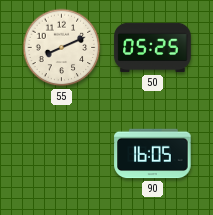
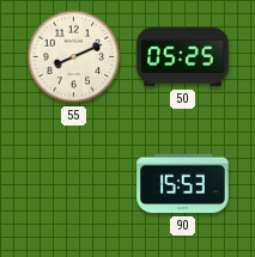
90: 16:05 -> 15:53 (183, 184)
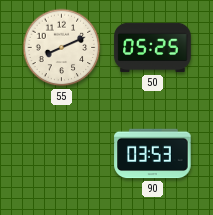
90: 15:53 -> 03:53 (153, 154)
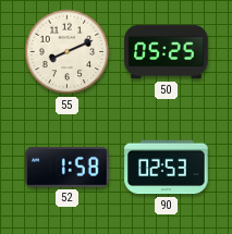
52: none -> 1:58 (68, 167)
90: 03:53 -> 02:53 (167, 168)
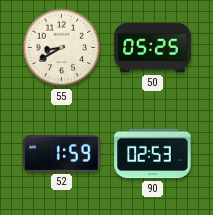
55: 8:11 -> 8:40 (62, 48)
52: 1:58 -> 1:59 (62, 153)
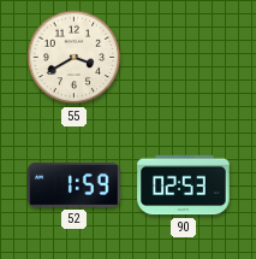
55: 8:40 -> 3:40 (75, 58)
50: 05:25 -> none (153, 48)
